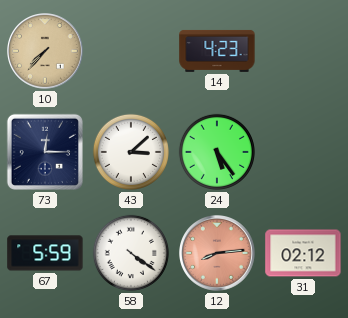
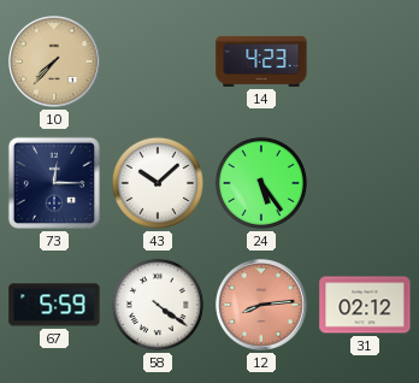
43: 3:08 -> 10:08 (158, 183)
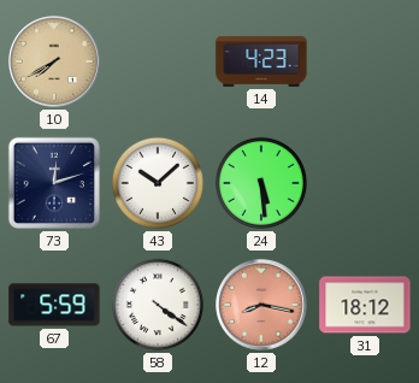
10: 7:37 -> 7:40 (55, 63)
73: 12:15 -> 12:12 (54, 183)
24: 5:24 -> 5:29 (261, 183)
12: 8:14 -> 8:17 (262, 306)
31: 02:12 -> 18:12 (365, 305)
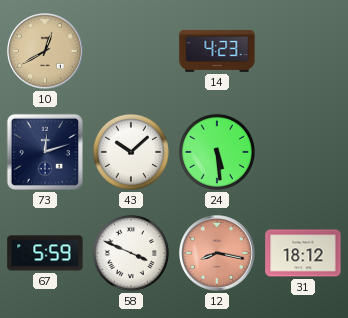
10: 7:40 -> 12:40 (46, 52)
58: 4:21 -> 3:49 (131, 253)
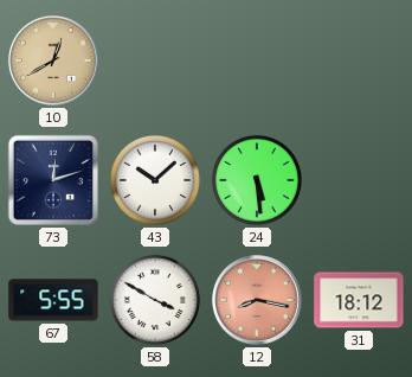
14: 4:23 -> none (217, 51)
67: 5:59 -> 5:55 (53, 300)
58: 3:49 -> 3:50 (155, 300)
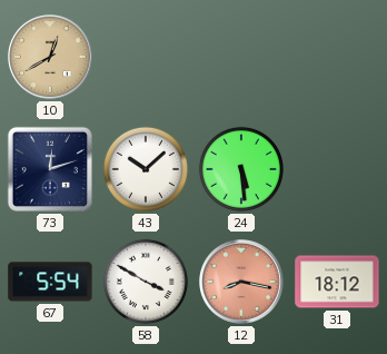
67: 5:55 -> 5:54 (50, 282)
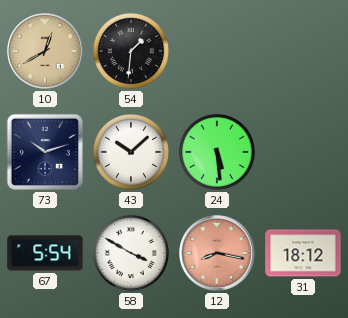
54: none -> 1:31 (131, 51)
73: 12:12 -> 10:12 (45, 152)
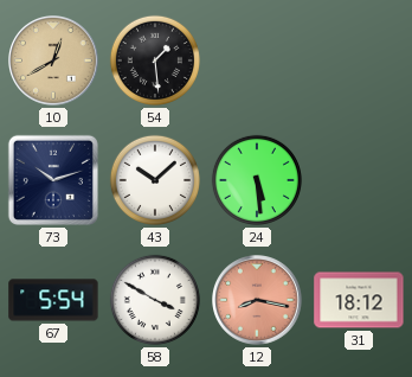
54: 1:31 -> 1:29 (155, 60)
